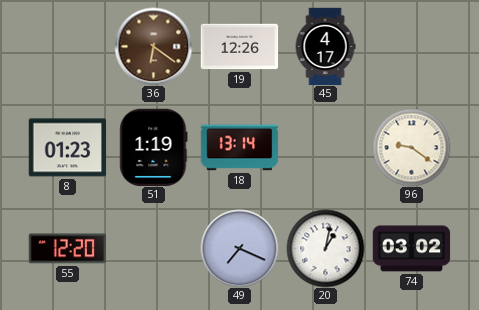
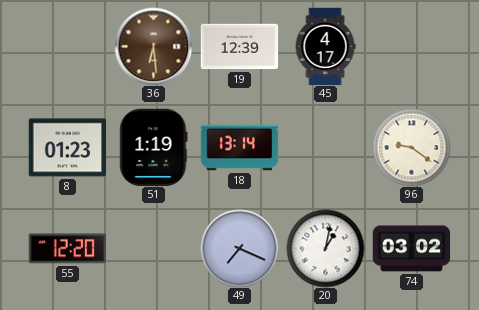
36: 6:21 -> 6:29 (153, 46)
19: 12:26 -> 12:39 (239, 47)
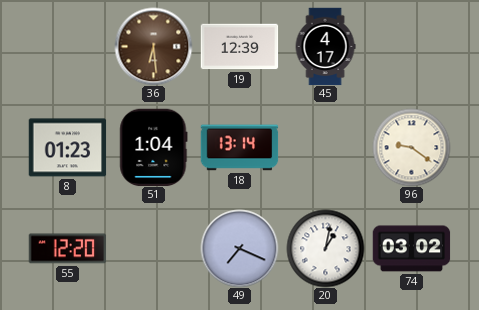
51: 1:19 -> 1:04 (154, 147)
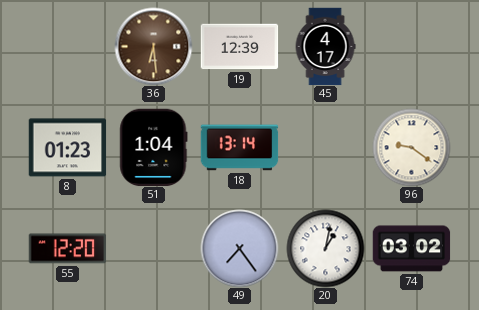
49: 7:19 -> 7:24 (239, 248)
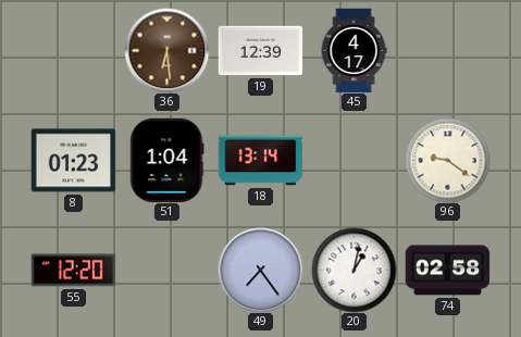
74: 03:02 -> 02:58 (447, 271)
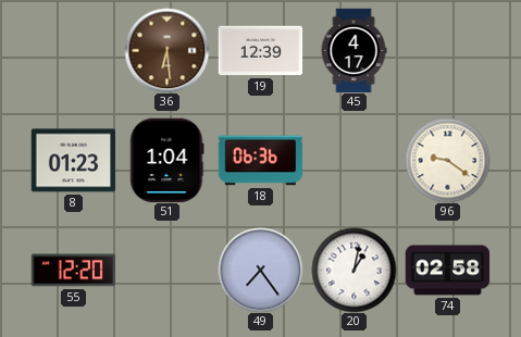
18: 13:14 -> 06:36 (260, 161)
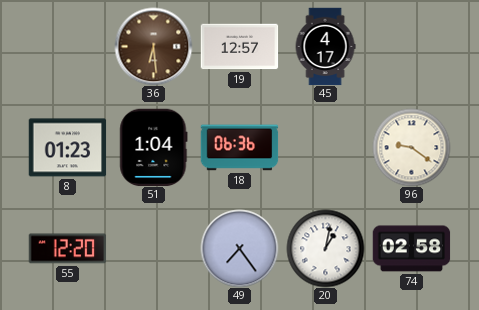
19: 12:39 -> 12:57 (239, 47)
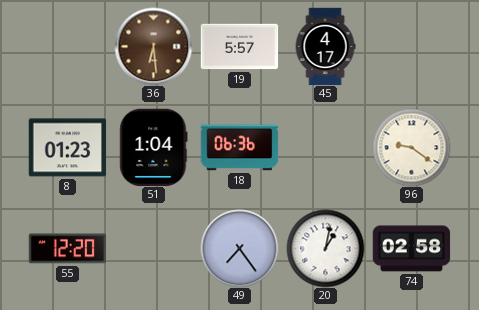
19: 12:57 -> 5:57 (239, 47)
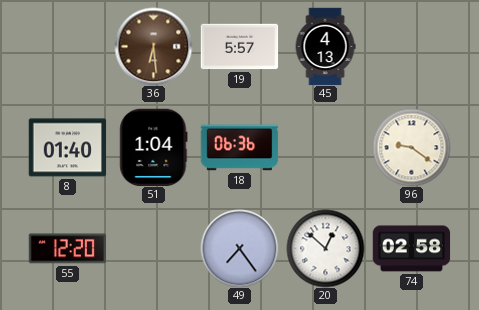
45: 4:17 -> 4:13 (325, 46)
8: 01:23 -> 01:40 (67, 148)
20: 1:02 -> 12:52 (325, 248)
